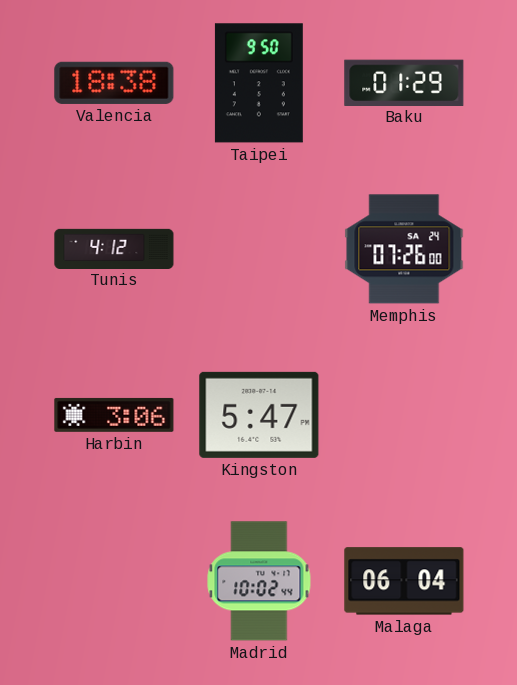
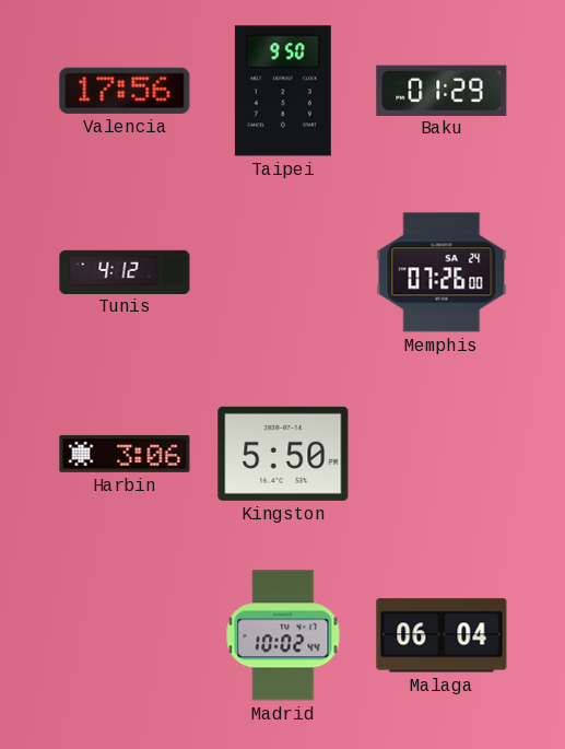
Valencia: 18:38 -> 17:56 (125, 91)
Kingston: 5:47 -> 5:50 (283, 454)
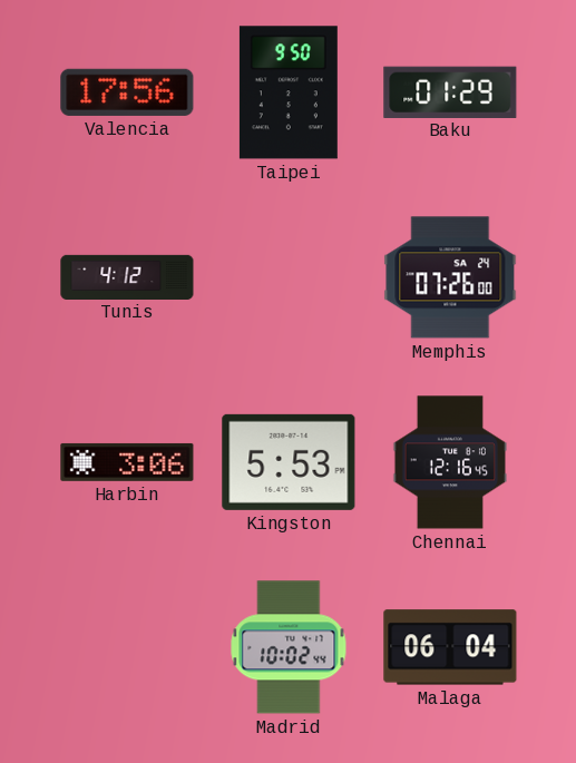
Kingston: 5:50 -> 5:53 (289, 462)
Chennai: none -> 12:16 (450, 462)
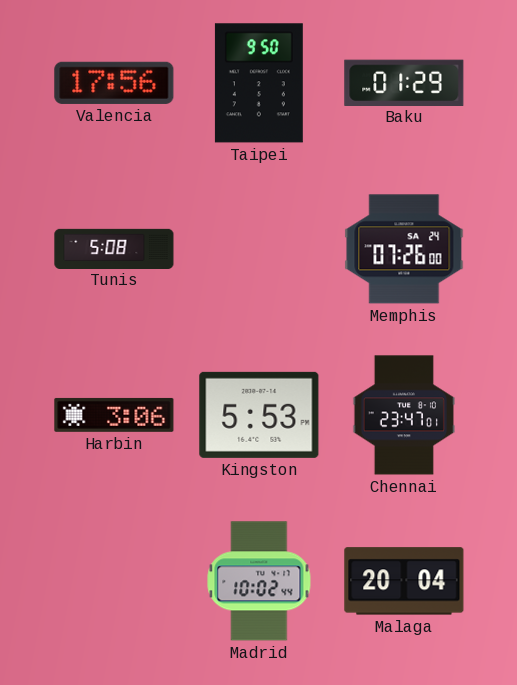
Tunis: 4:12 -> 5:08 (114, 248)
Chennai: 12:16 -> 23:47 (404, 415)
Malaga: 06:04 -> 20:04 (404, 581)
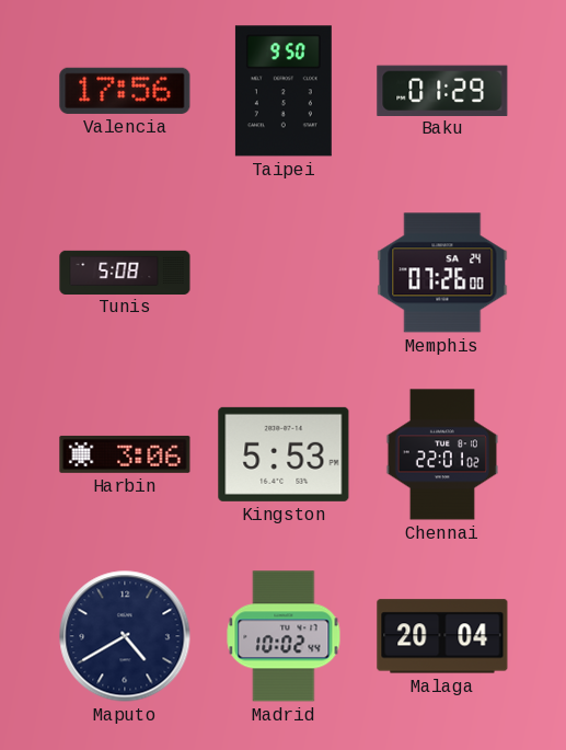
Chennai: 23:47 -> 22:01 (442, 454)
Maputo: none -> 4:40 (125, 636)
